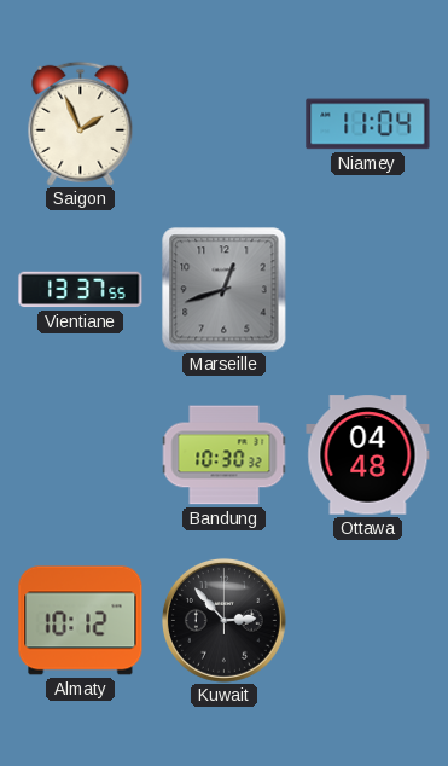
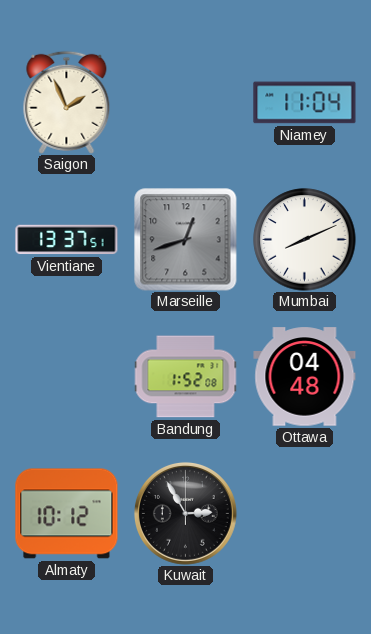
Vientiane: 13:37:55 -> 13:37:51 (67, 240)
Mumbai: none -> 8:11 (305, 240)
Bandung: 10:30 -> 1:52 (185, 377)
Kuwait: 2:53 -> 2:55 (186, 514)
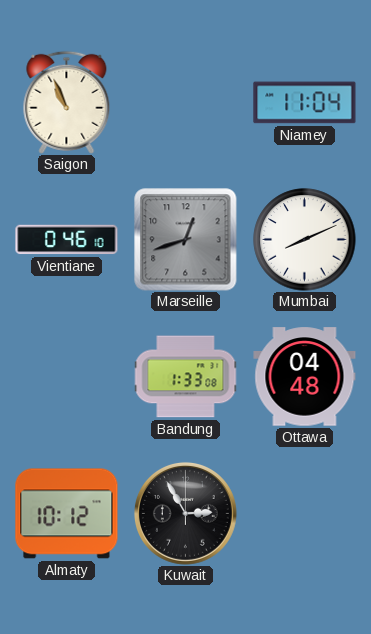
Saigon: 1:56 -> 10:56 (67, 102)
Vientiane: 13:37 -> 0:46 (67, 240)
Bandung: 1:52 -> 1:33 (185, 377)
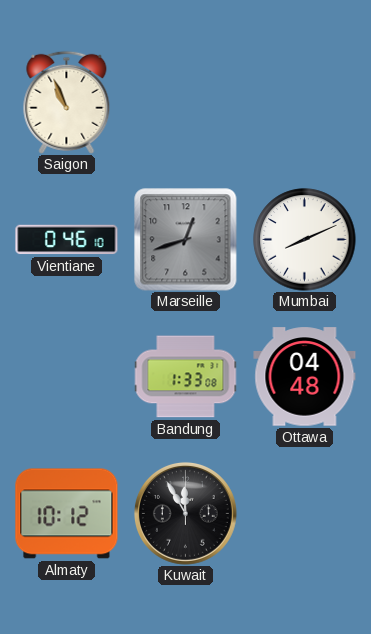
Niamey: 11:04 -> none (305, 103)
Kuwait: 2:55 -> 11:55 (186, 514)
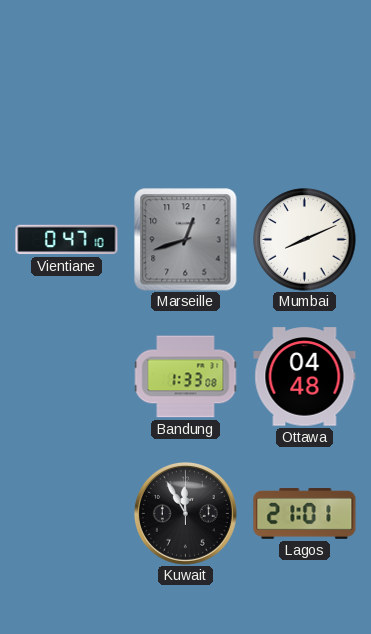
Saigon: 10:56 -> none (67, 102)
Vientiane: 0:46 -> 0:47 (67, 240)
Almaty: 10:12 -> none (67, 514)
Lagos: none -> 21:01 (305, 513)
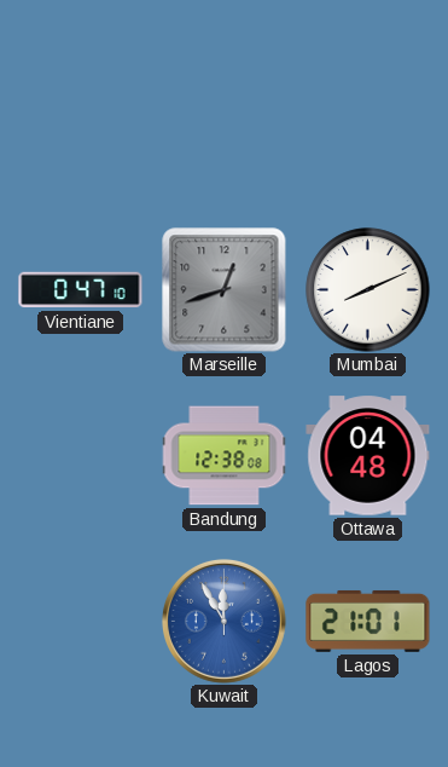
Bandung: 1:33 -> 12:38 (223, 456)
Kuwait dial: black -> blue (225, 622)
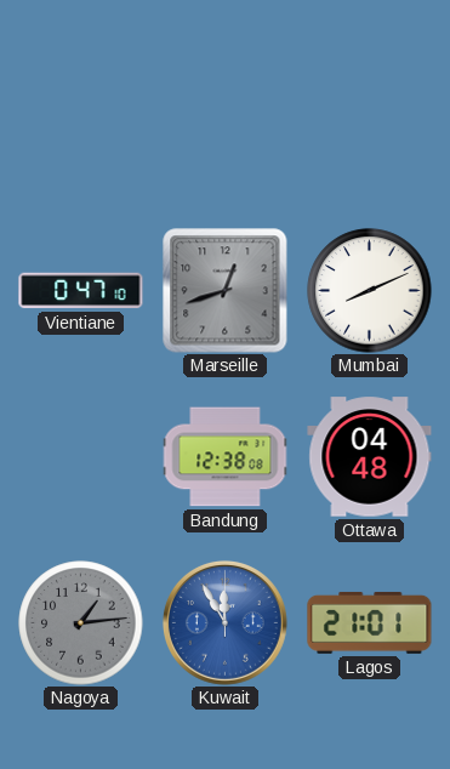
Nagoya: none -> 1:14 (81, 623)
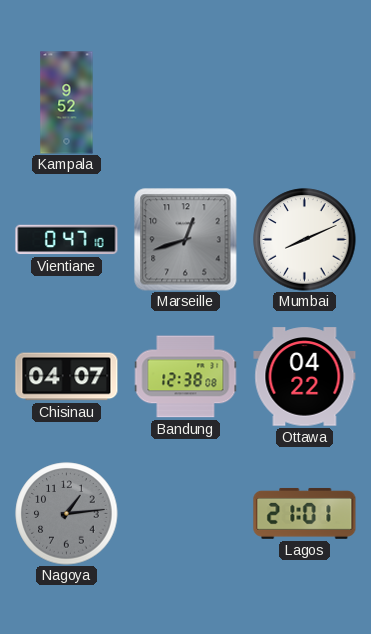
Kampala: none -> 9:52 (67, 103)
Chisinau: none -> 04:07 (67, 377)
Ottawa: 04:48 -> 04:22 (305, 377)
Kuwait: 11:55 -> none (226, 623)
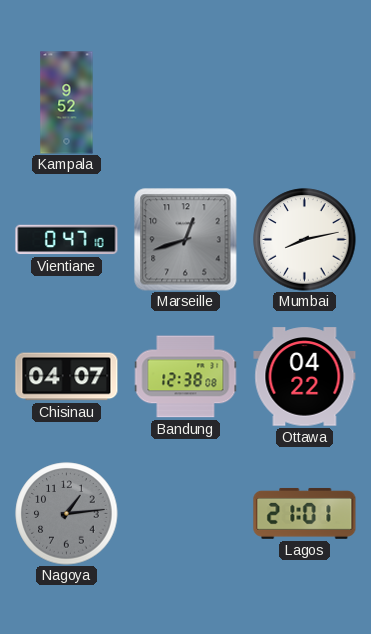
Mumbai: 8:11 -> 8:13 (305, 240)
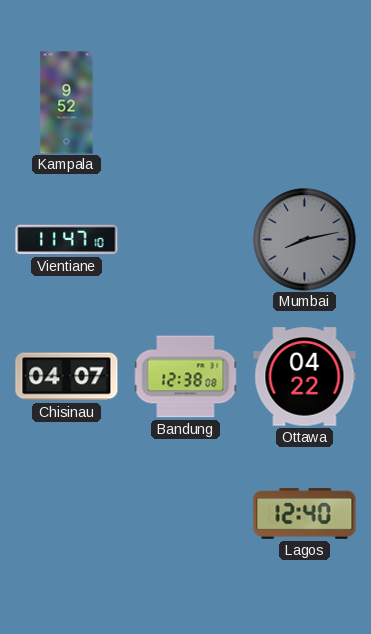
Vientiane: 0:47 -> 11:47 (67, 240)
Marseille: 12:42 -> none (186, 240)
Mumbai dial: white -> grey (305, 240)
Nagoya: 1:14 -> none (67, 514)
Lagos: 21:01 -> 12:40 (305, 513)
